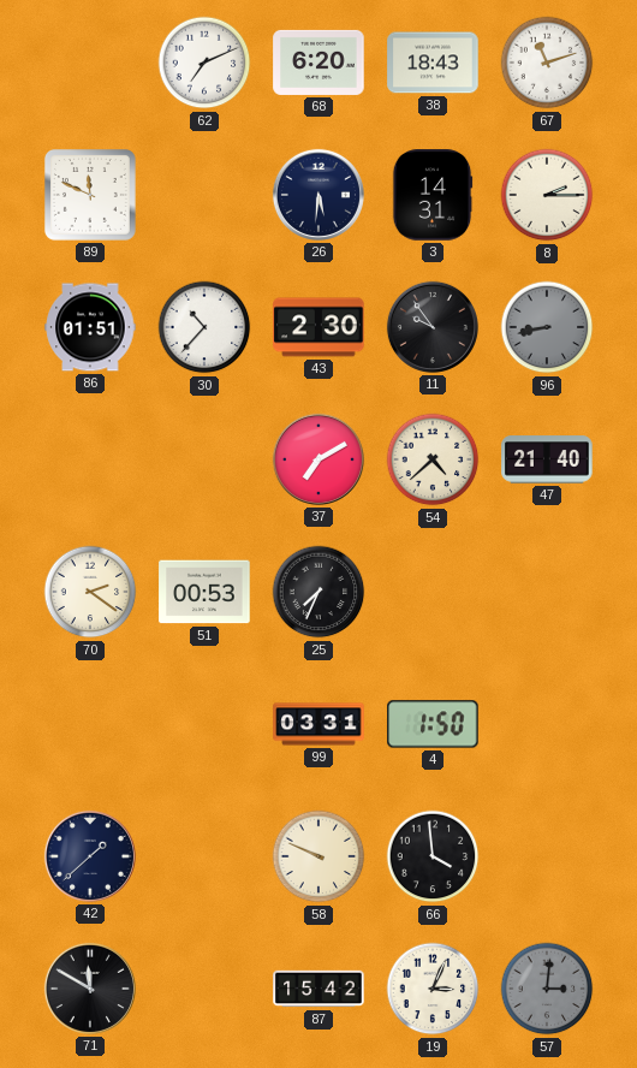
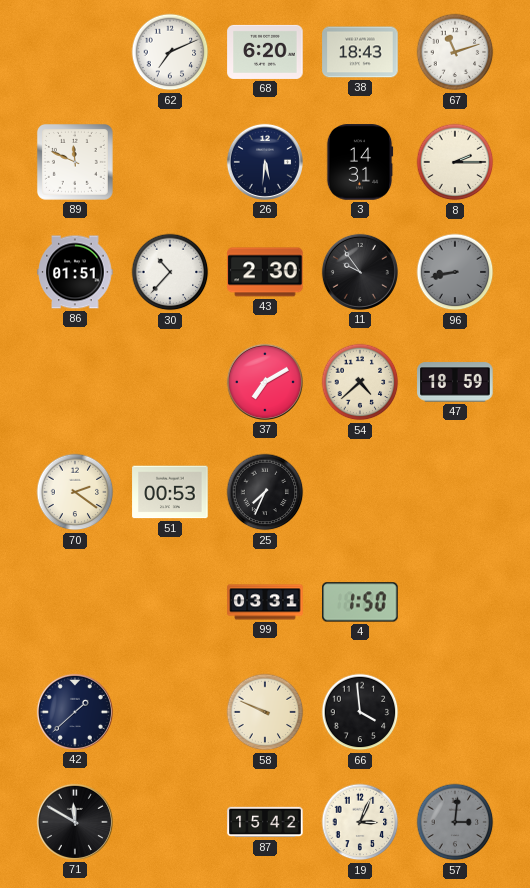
47: 21:40 -> 18:59 (455, 382)
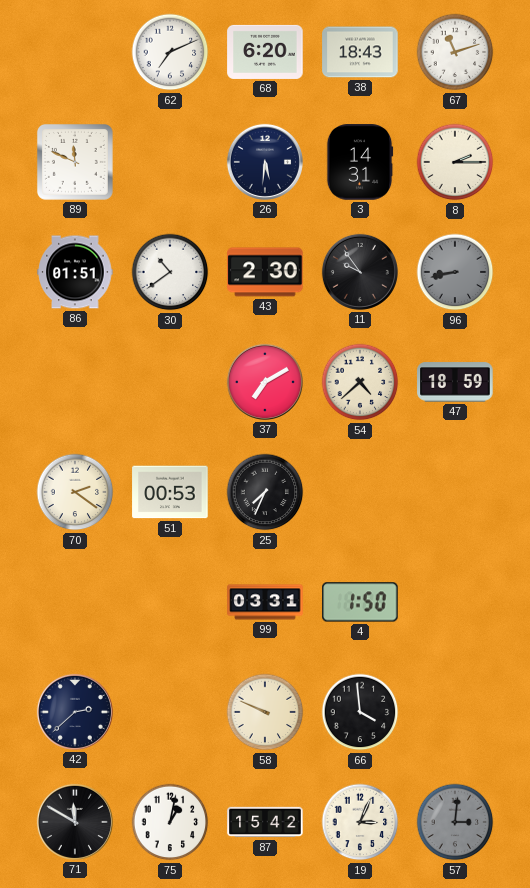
30: 10:37 -> 10:39 (170, 272)
42: 1:38 -> 2:38 (75, 712)
75: none -> 1:02 (170, 822)
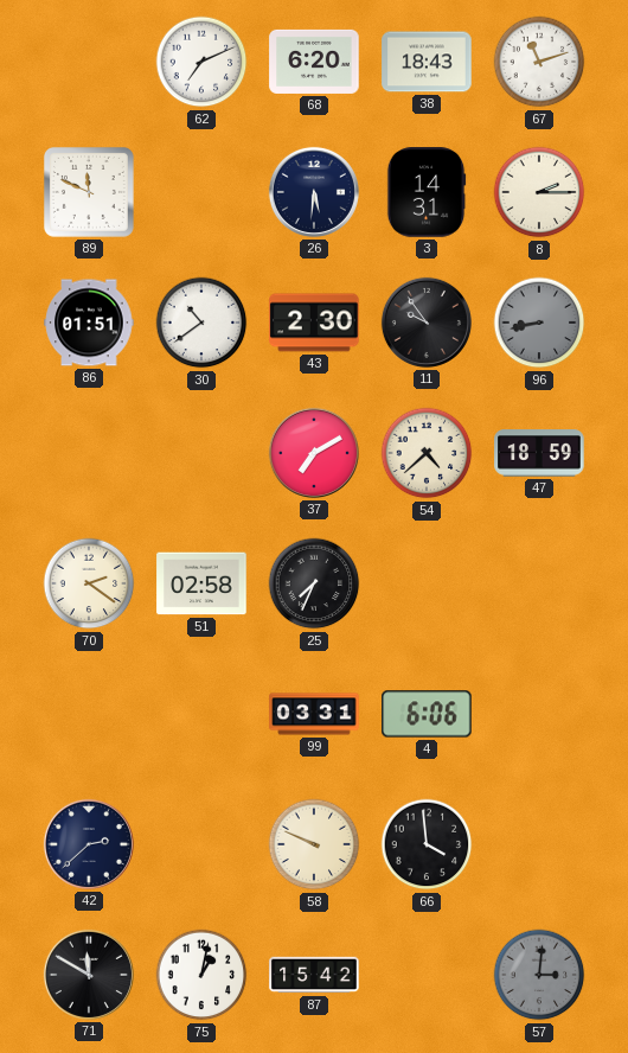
51: 00:53 -> 02:58 (201, 583)
4: 1:50 -> 6:06 (427, 714)
19: 3:04 -> none (360, 822)
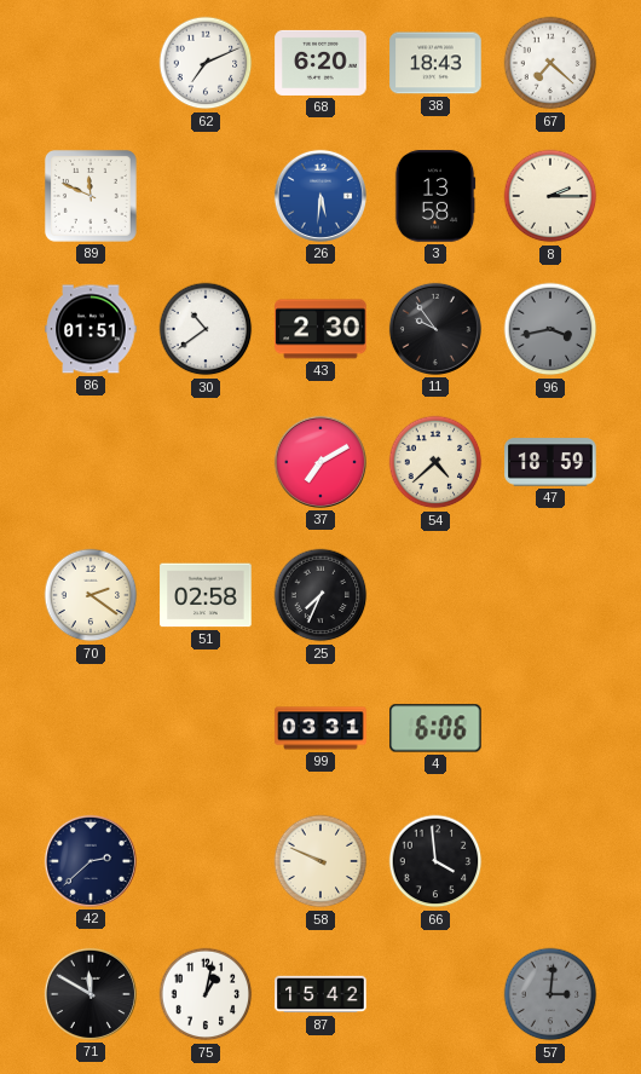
67: 11:12 -> 7:22 (550, 63)
26 dial: navy -> blue (320, 196)
3: 14:31 -> 13:58 (435, 196)
96: 8:43 -> 3:43 (550, 329)
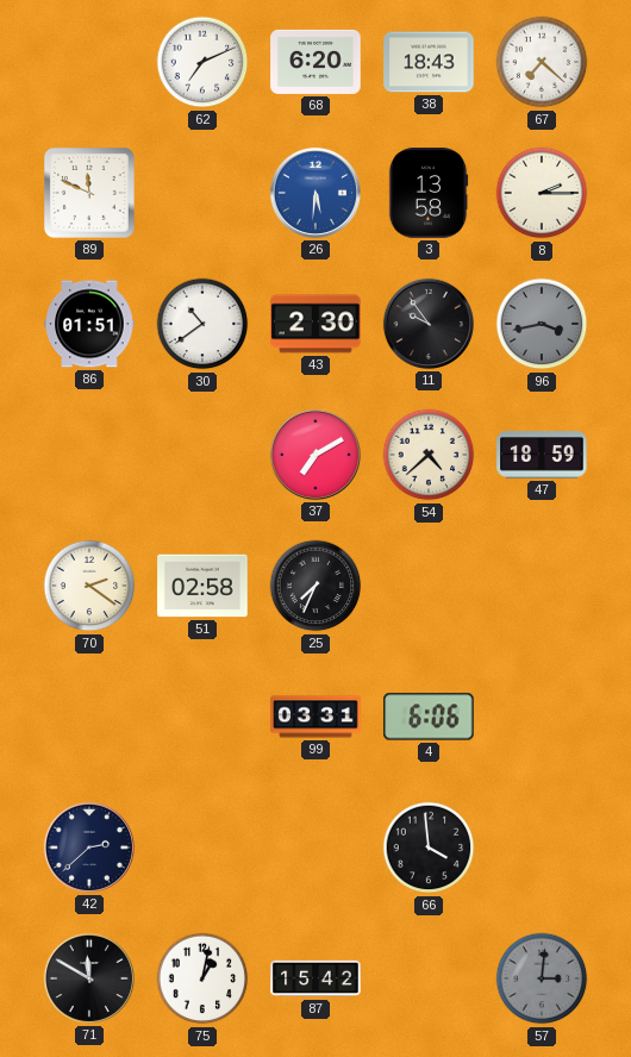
58: 9:49 -> none (320, 861)
